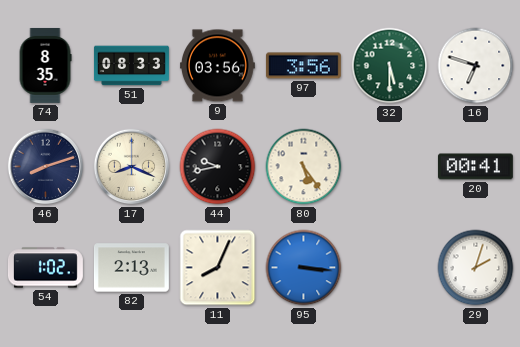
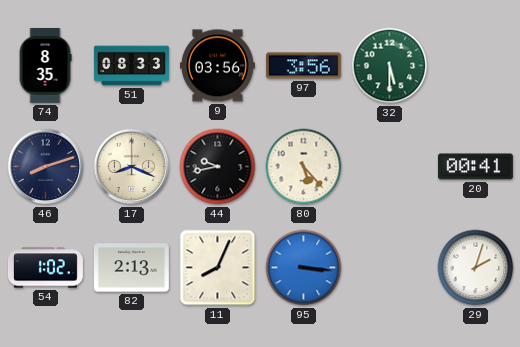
16: 6:48 -> none (476, 66)
80: 5:24 -> 5:23 (304, 167)
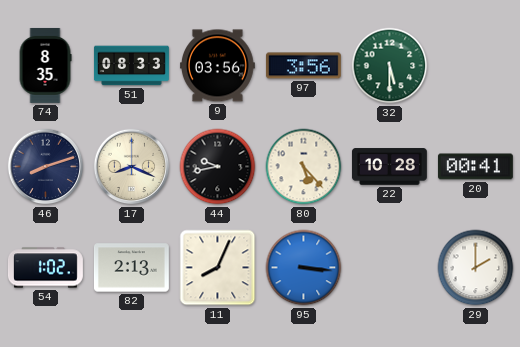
22: none -> 10:28 (389, 167)
29: 2:03 -> 2:00 (476, 268)
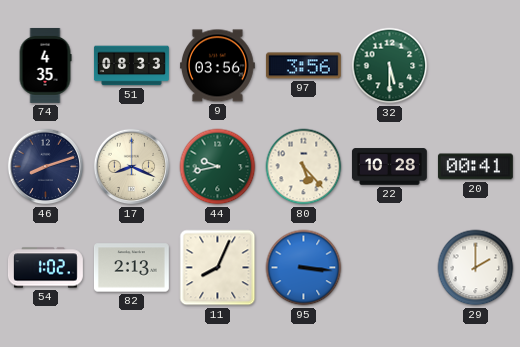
74: 8:35 -> 4:35 (45, 65)
44 dial: black -> green (218, 167)
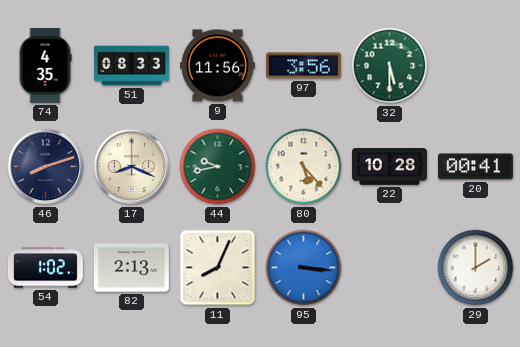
9: 03:56 -> 11:56 (217, 66)
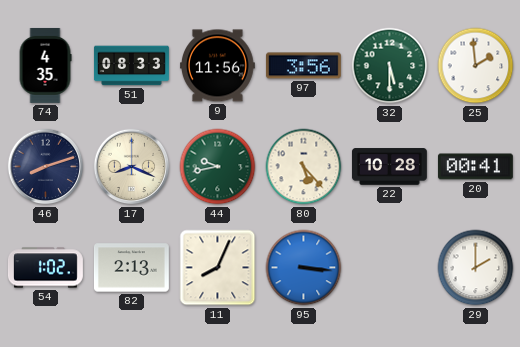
25: none -> 1:59 (476, 66)
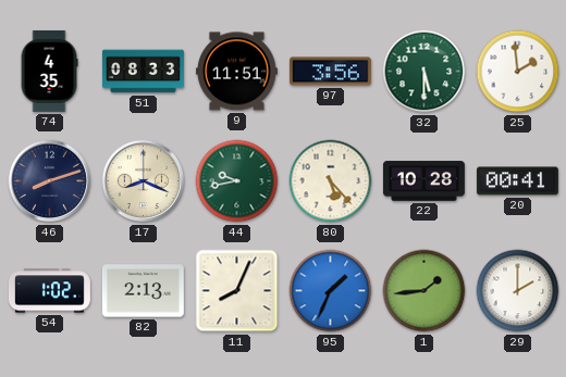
9: 11:56 -> 11:51 (236, 72)
95: 3:16 -> 1:34 (331, 291)
1: none -> 1:44 (424, 291)
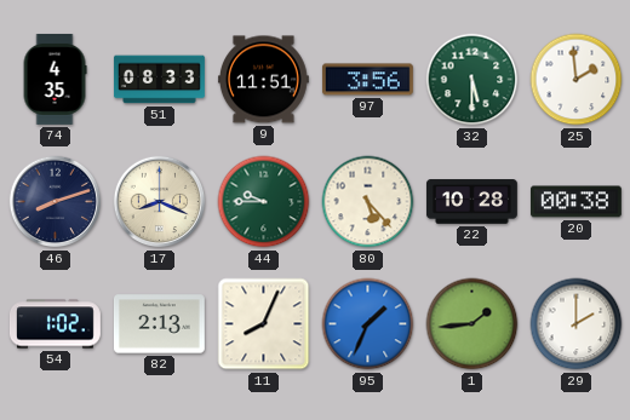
44: 9:43 -> 9:45 (264, 202)
20: 00:41 -> 00:38 (575, 202)
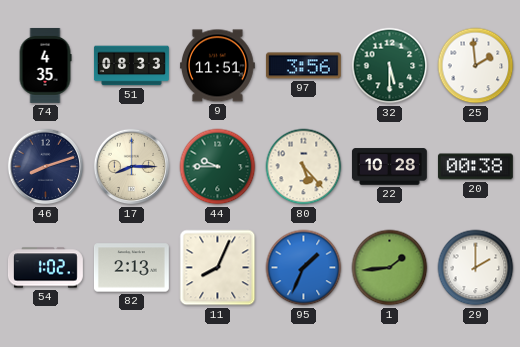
17: 8:19 -> 8:15 (132, 167)
